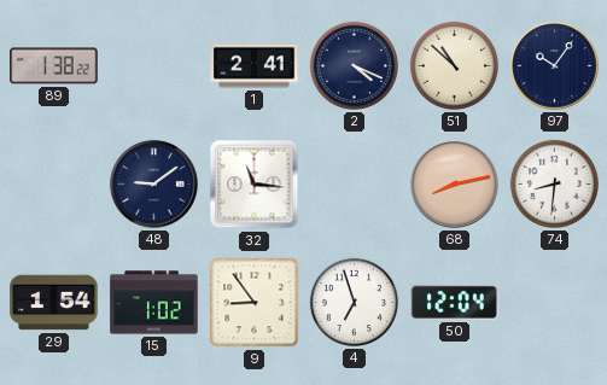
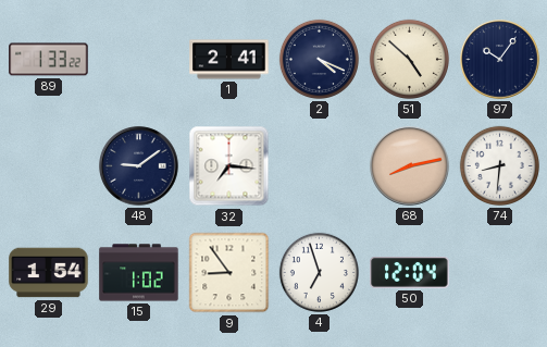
89: 1:38 -> 1:33 (49, 60)
51: 10:52 -> 4:52 (409, 59)
32: 11:16 -> 7:16 (229, 166)
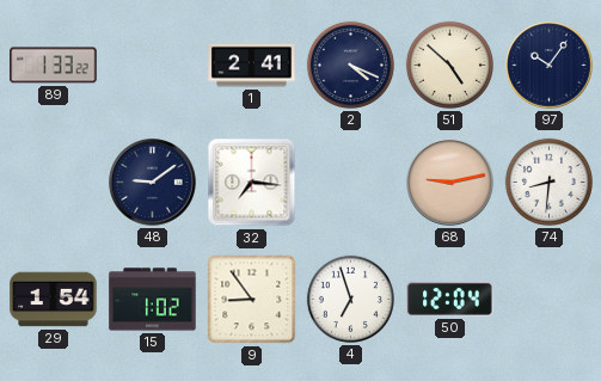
68: 8:13 -> 9:13 (450, 183)
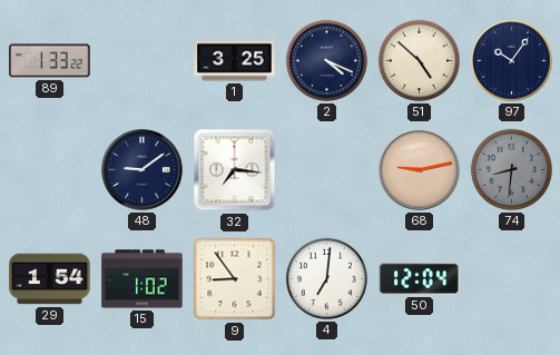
1: 2:41 -> 3:25 (235, 61)
74 dial: white -> grey (511, 169)
4: 6:57 -> 7:01 (326, 278)
